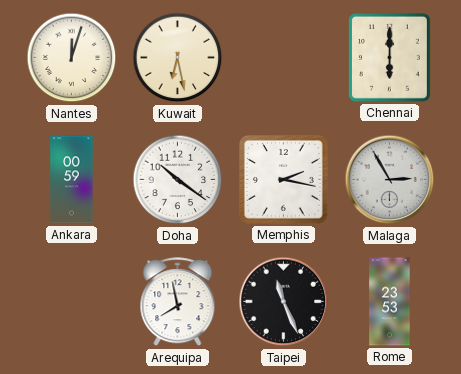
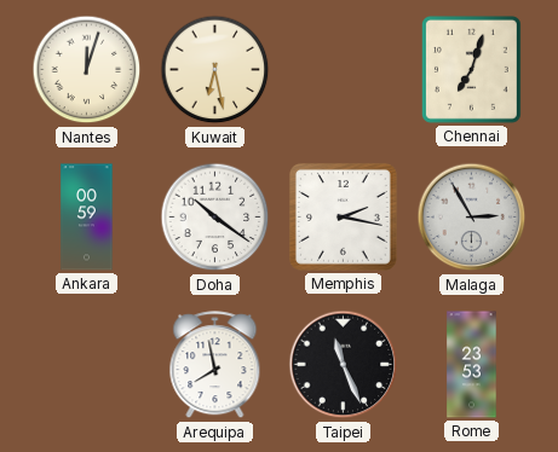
Chennai: 6:00 -> 7:03 (471, 69)
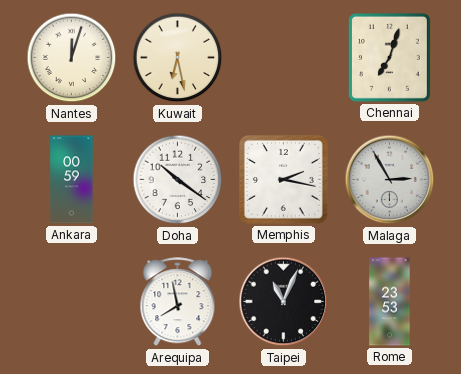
Taipei: 11:26 -> 11:04 (284, 302)
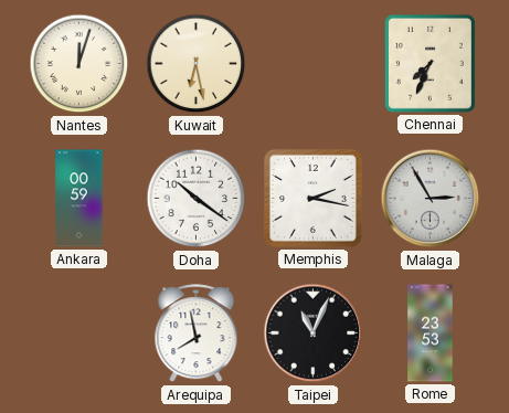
Chennai: 7:03 -> 7:34 (430, 63)
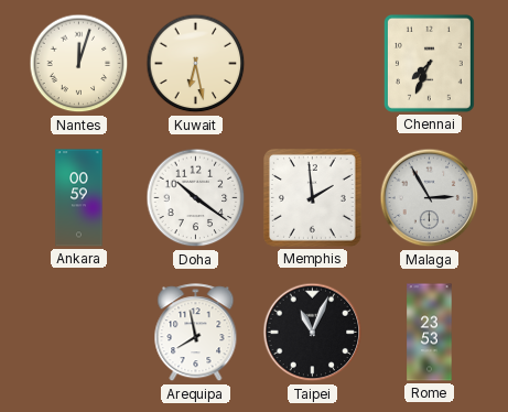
Memphis: 2:17 -> 1:59 (313, 198)
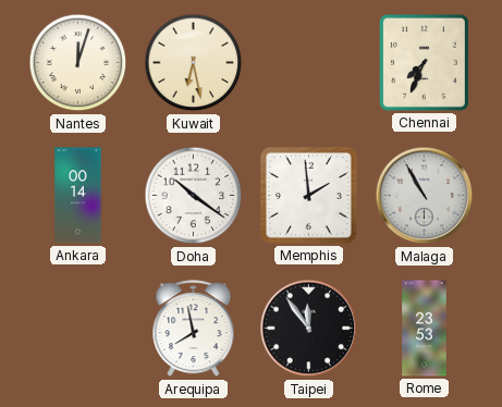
Ankara: 00:59 -> 00:14 (78, 196)
Malaga: 2:55 -> 10:55 (425, 196)
Taipei: 11:04 -> 11:54 (309, 329)
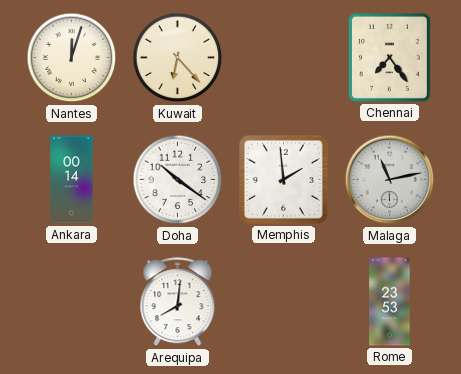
Kuwait: 6:28 -> 6:23 (178, 58)
Chennai: 7:34 -> 7:24 (389, 57)
Malaga: 10:55 -> 11:13 (390, 180)
Arequipa: 7:58 -> 8:01 (178, 302)
Taipei: 11:54 -> none (309, 329)
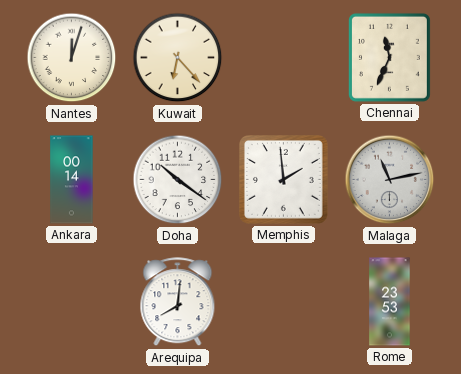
Chennai: 7:24 -> 11:34 (389, 57)
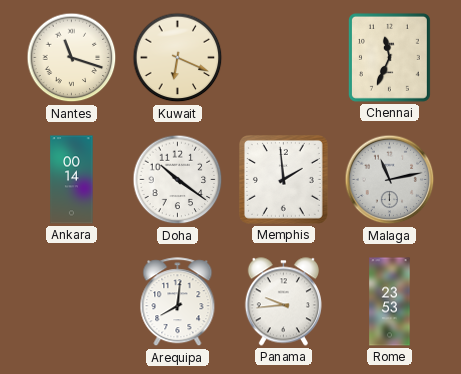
Nantes: 12:03 -> 11:18 (72, 58)
Kuwait: 6:23 -> 6:19 (178, 58)
Panama: none -> 9:44 (283, 302)
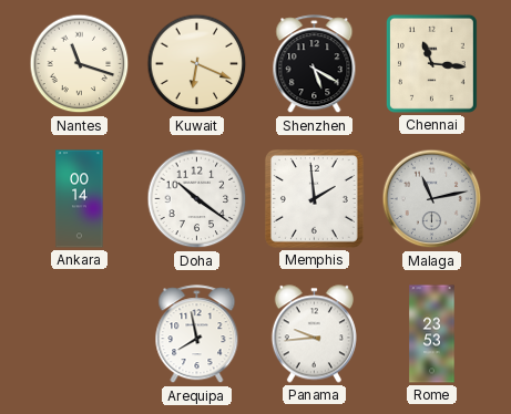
Shenzhen: none -> 5:20 (315, 64)
Chennai: 11:34 -> 11:16 (431, 63)
Arequipa: 8:01 -> 7:58 (197, 334)
